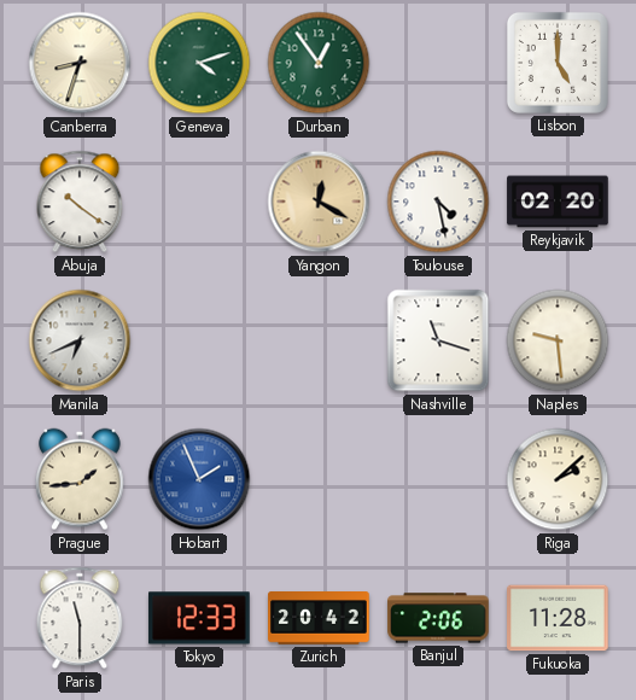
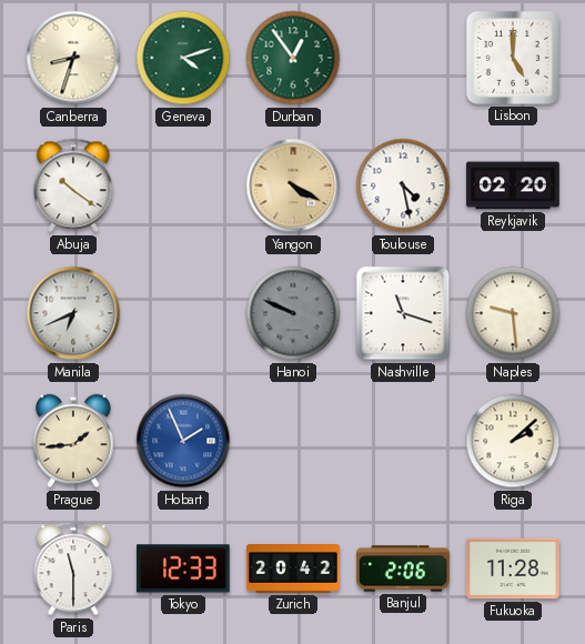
Yangon: 12:20 -> 4:20 (293, 185)
Hanoi: none -> 9:49 (293, 313)
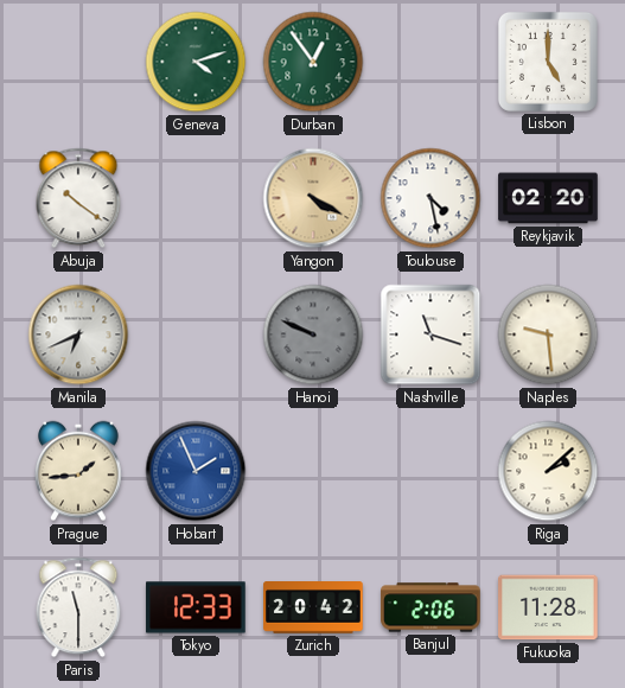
Canberra: 8:33 -> none (73, 58)
